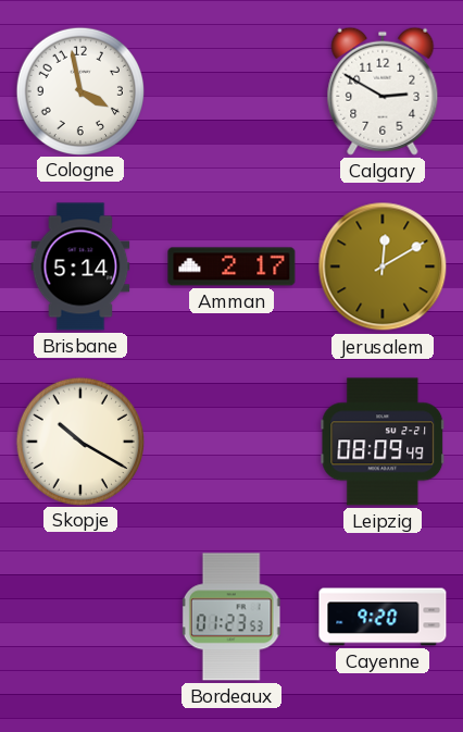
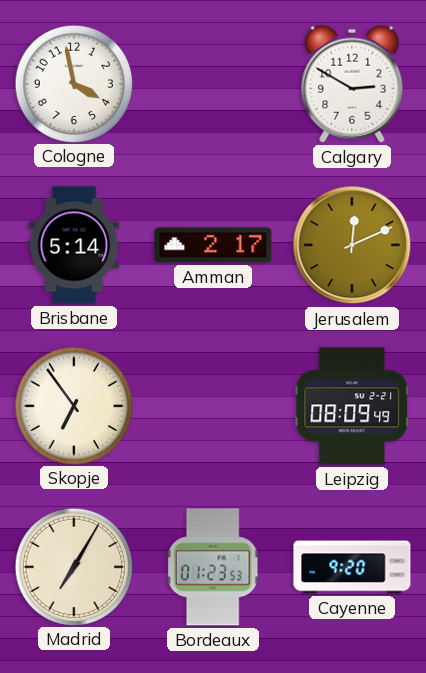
Jerusalem: 12:10 -> 12:11 (352, 245)
Skopje: 10:20 -> 6:54 (73, 405)
Madrid: none -> 7:05 (73, 566)
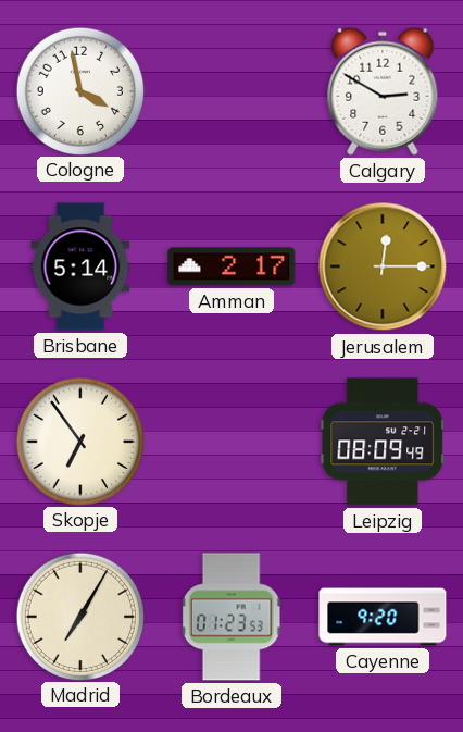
Jerusalem: 12:11 -> 12:15 (383, 266)
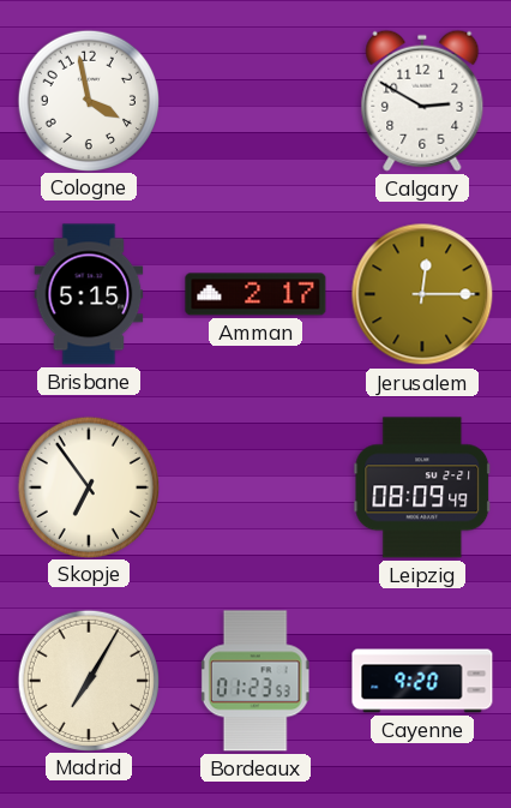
Brisbane: 5:14 -> 5:15 (89, 294)
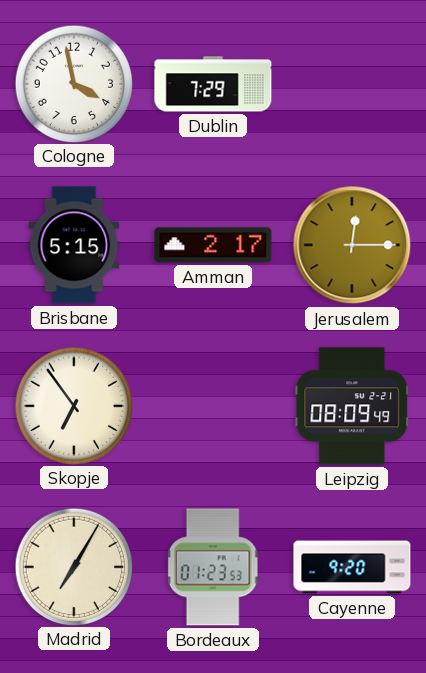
Dublin: none -> 7:29 (213, 84)
Calgary: 2:50 -> none (422, 101)
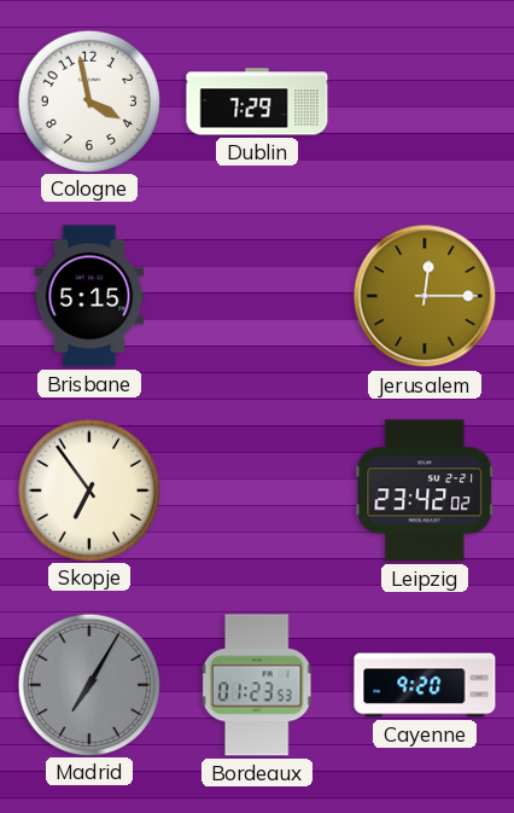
Amman: 2:17 -> none (213, 245)
Leipzig: 08:09 -> 23:42 (425, 490)
Madrid dial: cream -> grey (88, 684)
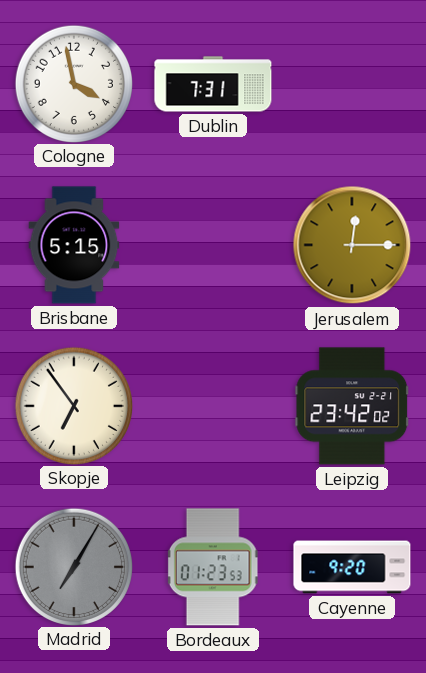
Dublin: 7:29 -> 7:31 (213, 84)
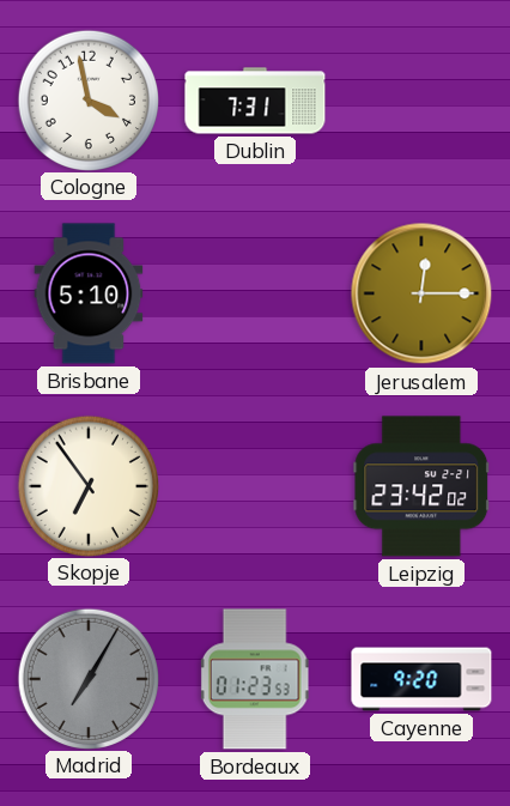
Brisbane: 5:15 -> 5:10 (89, 293)
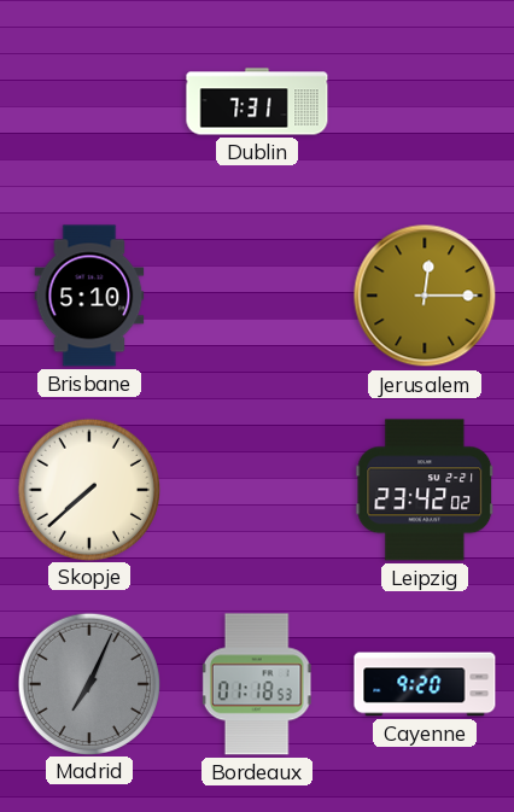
Cologne: 3:58 -> none (87, 99)
Skopje: 6:54 -> 7:38 (88, 489)
Madrid: 7:05 -> 7:04 (88, 683)
Bordeaux: 01:23 -> 01:18 (257, 684)
